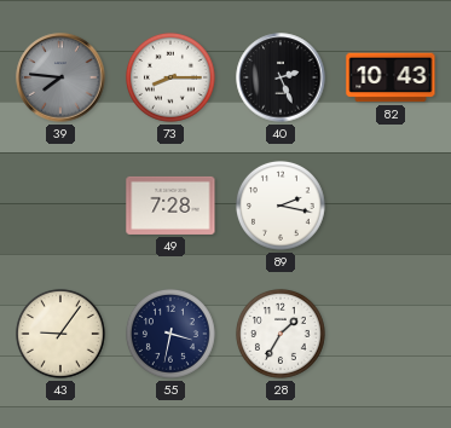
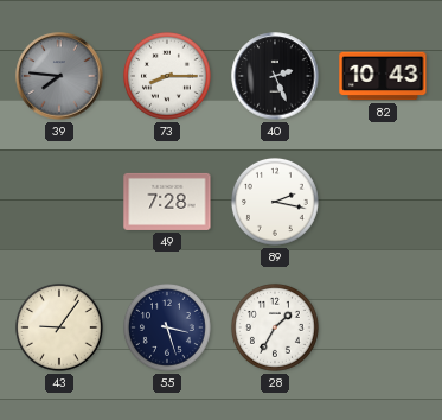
55: 3:32 -> 3:27 (167, 327)
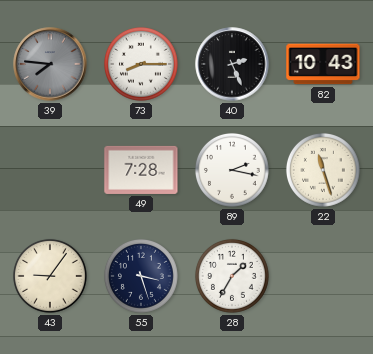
22: none -> 11:27 (323, 170)
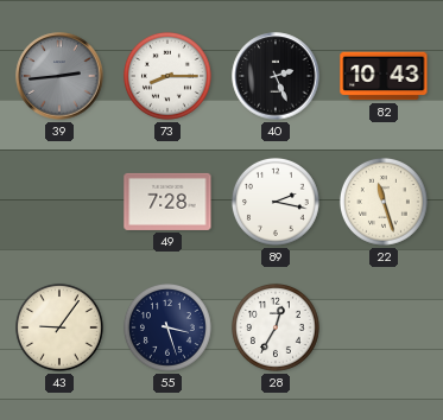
39: 7:46 -> 2:44 (59, 76)
28: 1:35 -> 12:35 (276, 327)
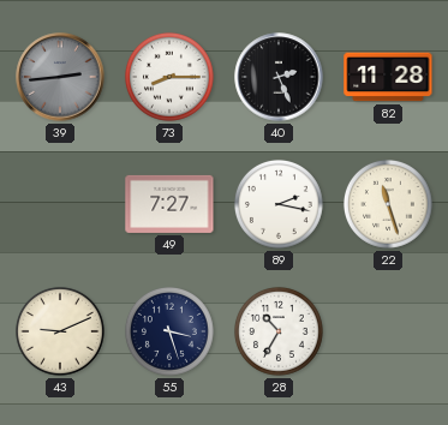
82: 10:43 -> 11:28 (388, 77)
49: 7:28 -> 7:27 (169, 204)
43: 9:06 -> 9:11 (60, 331)
28: 12:35 -> 10:35 (279, 331)
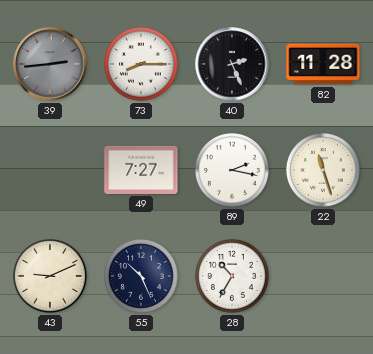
55: 3:27 -> 10:26 (141, 276)
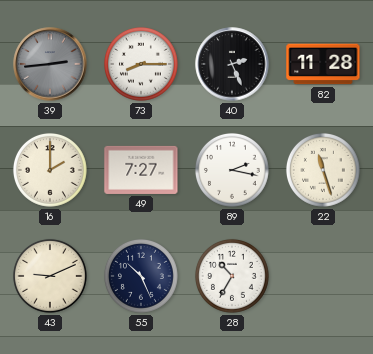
16: none -> 2:00 (50, 170)
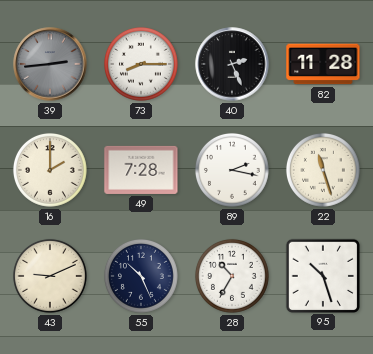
49: 7:27 -> 7:28 (141, 170)
95: none -> 10:27 (322, 275)
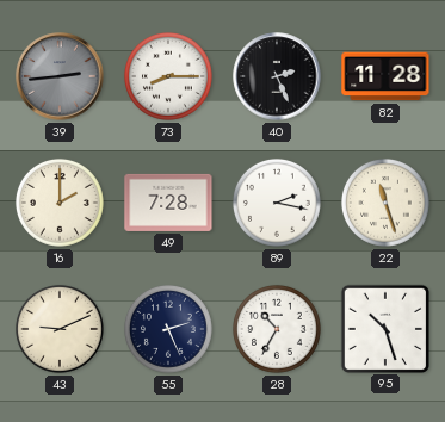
55: 10:26 -> 2:26 (168, 329)
